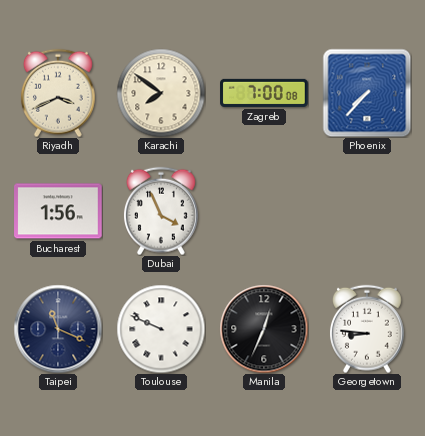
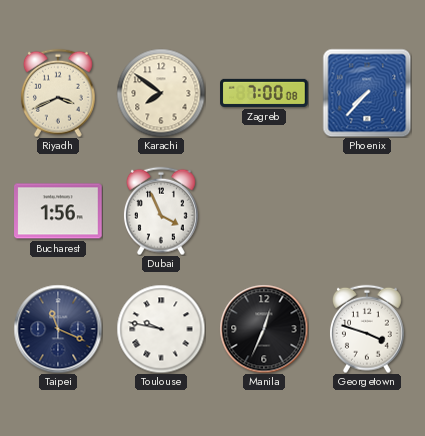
Toulouse: 9:49 -> 9:47 (161, 329)
Georgetown: 8:46 -> 3:48 (367, 329)
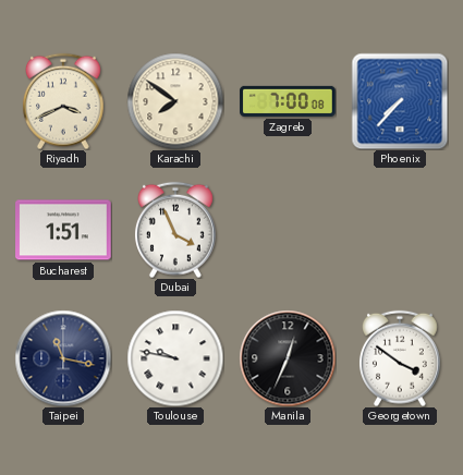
Bucharest: 1:56 -> 1:51 (63, 230)
Taipei: 11:19 -> 11:17 (63, 358)
Georgetown: 3:48 -> 3:51 (400, 358)
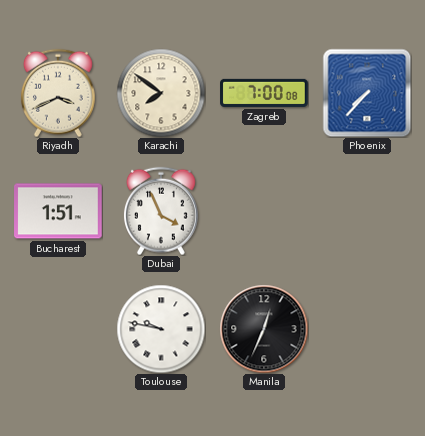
Taipei: 11:17 -> none (63, 358)
Georgetown: 3:51 -> none (400, 358)
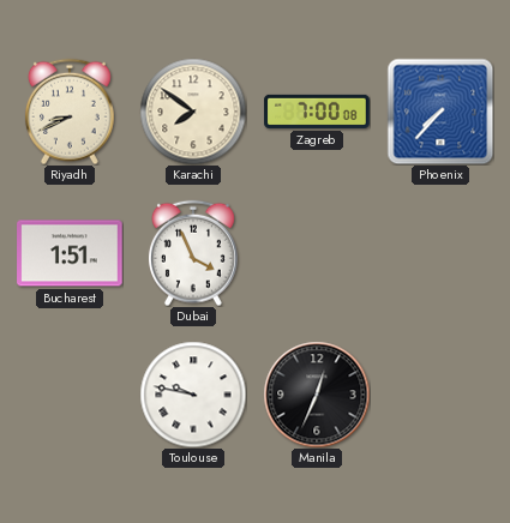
Riyadh: 3:41 -> 8:41 (70, 112)
